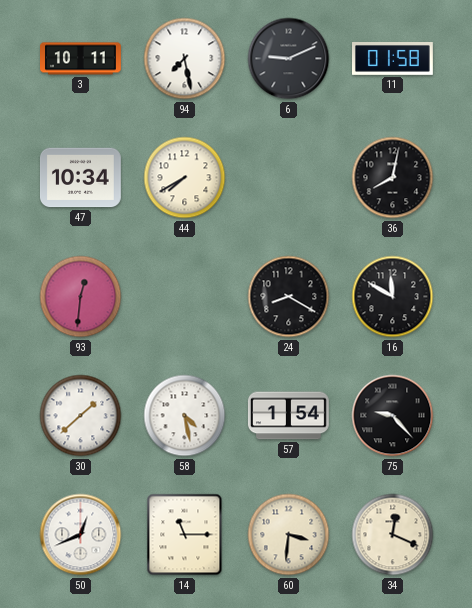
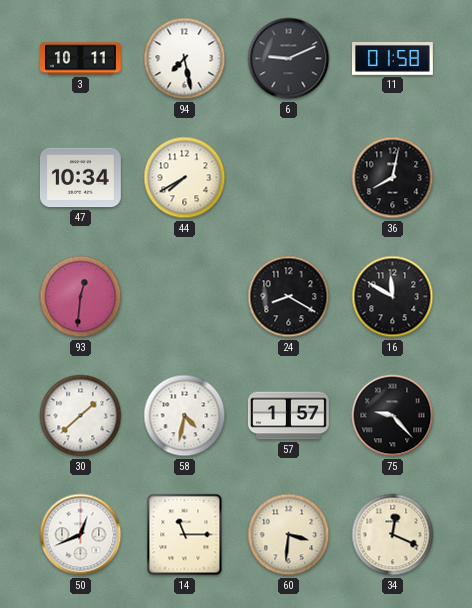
58: 4:28 -> 4:32 (185, 416)
57: 1:54 -> 1:57 (288, 416)
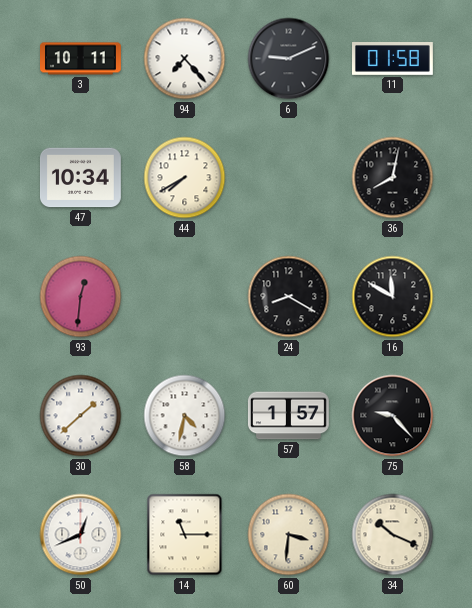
94: 7:28 -> 7:23 (185, 59)
34: 12:19 -> 10:19 (393, 535)
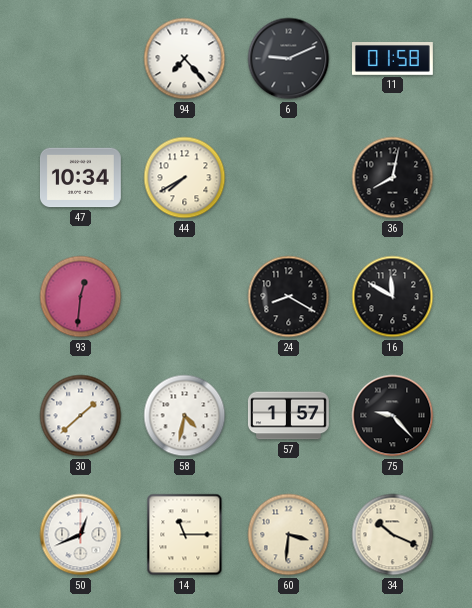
3: 10:11 -> none (81, 59)
